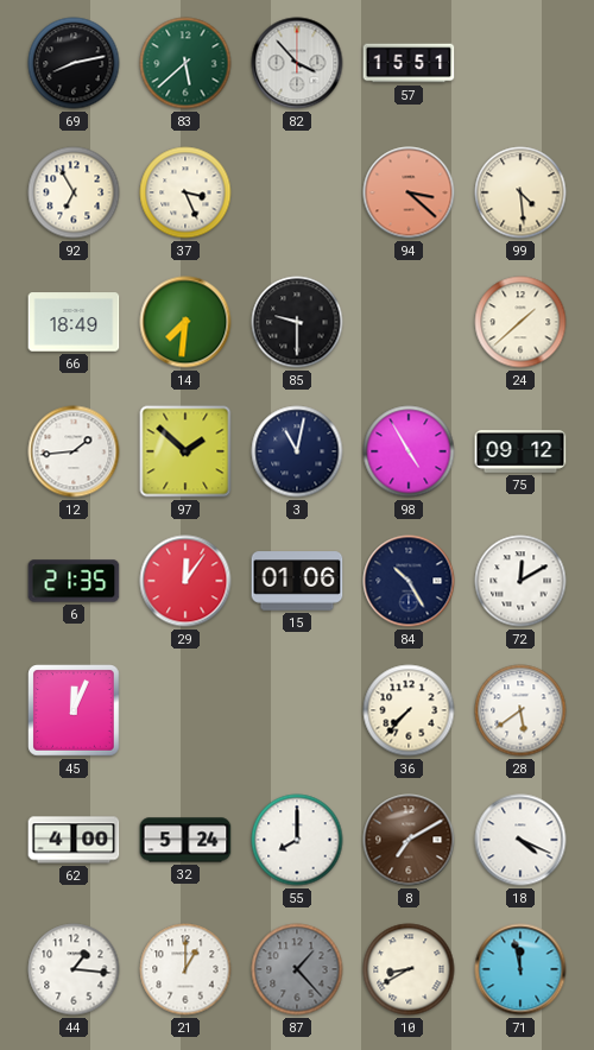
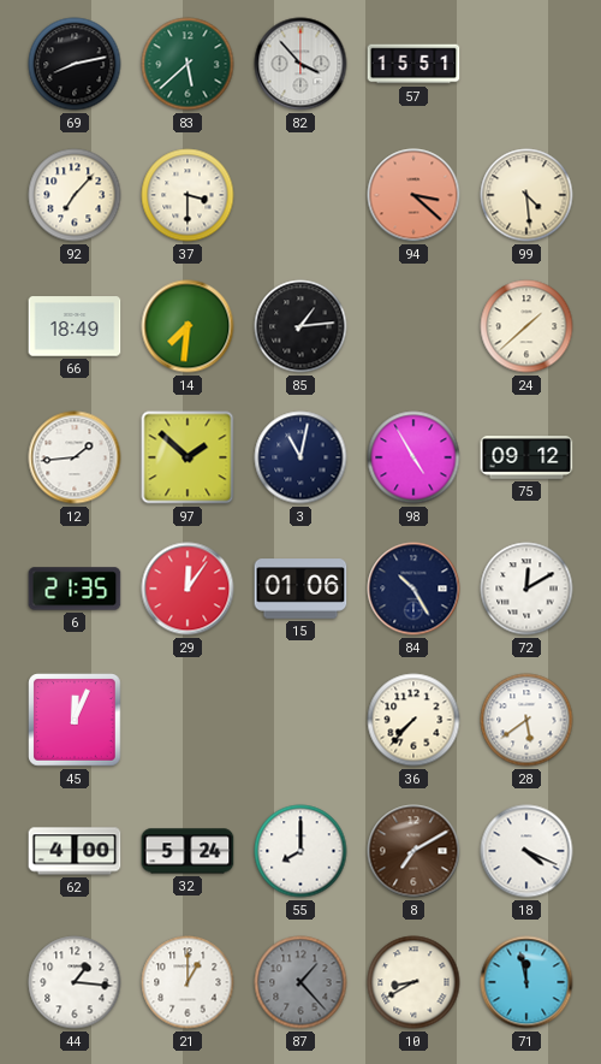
92: 6:55 -> 7:07 (75, 195)
37: 3:26 -> 3:30 (188, 195)
85: 9:30 -> 1:14 (300, 326)
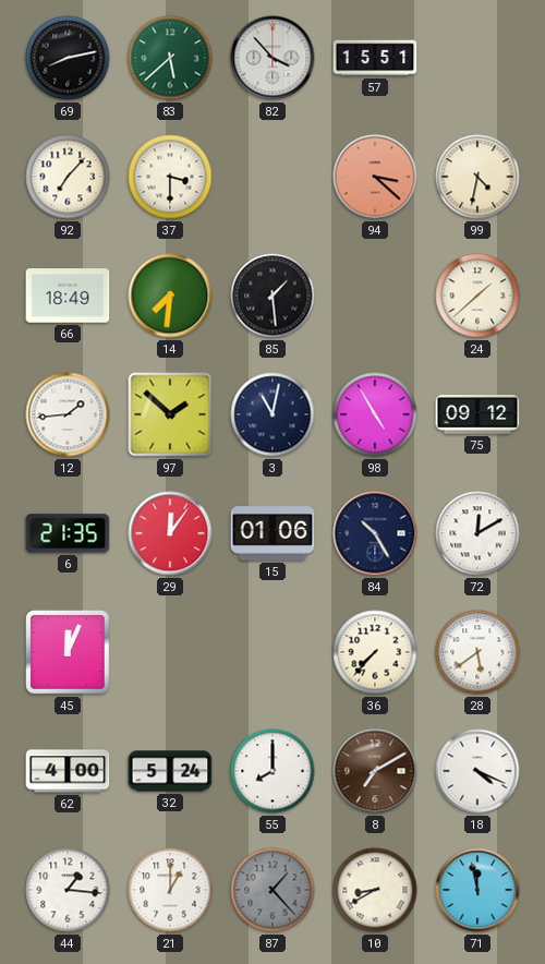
99: 4:29 -> 4:32 (477, 177)
85: 1:14 -> 1:29 (272, 296)
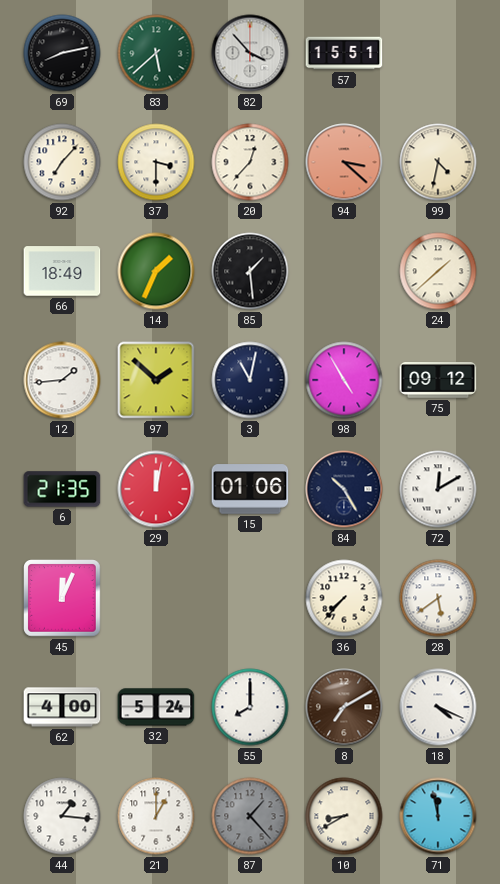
20: none -> 12:37 (250, 162)
14: 7:31 -> 1:34 (156, 271)
29: 12:06 -> 12:02 (156, 489)
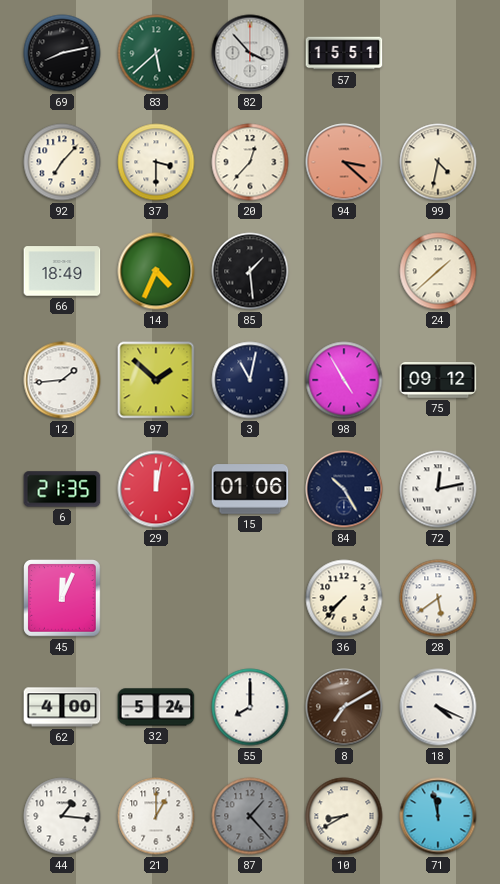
14: 1:34 -> 4:34 (156, 271)
72: 12:10 -> 12:13 (438, 489)
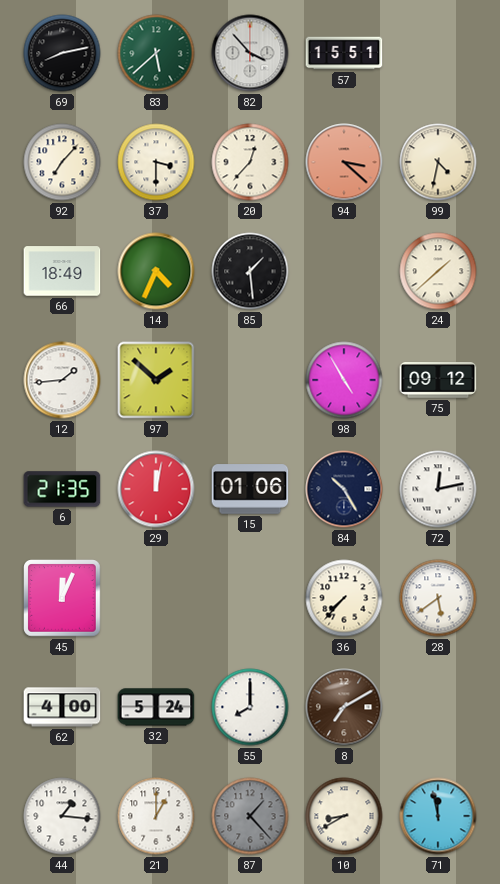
3: 11:02 -> none (250, 380)
18: 4:19 -> none (438, 707)
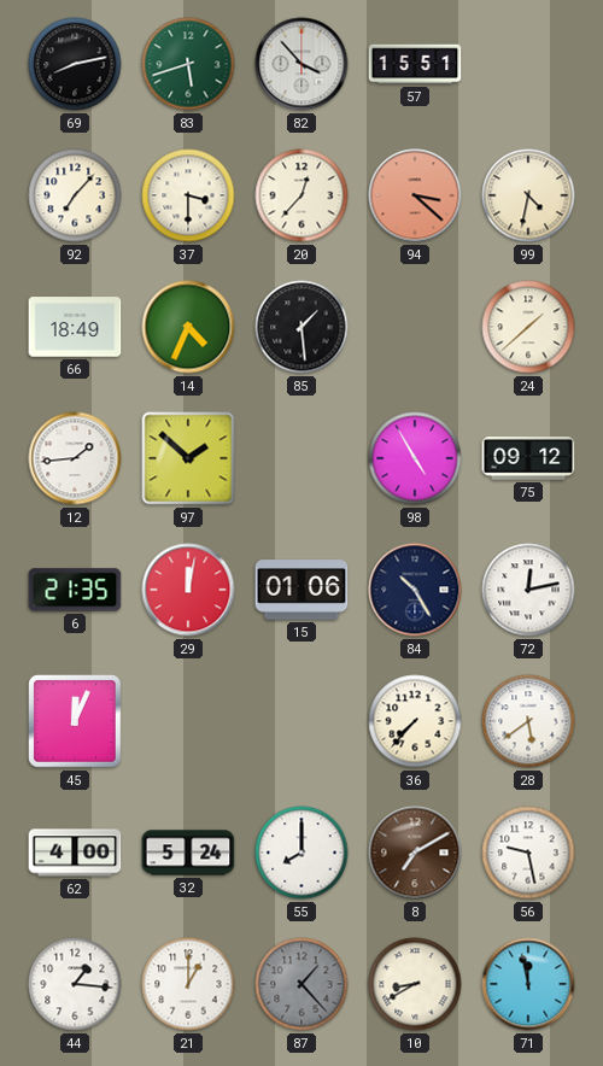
83: 5:38 -> 5:42 (188, 64)
56: none -> 9:28 (528, 853)
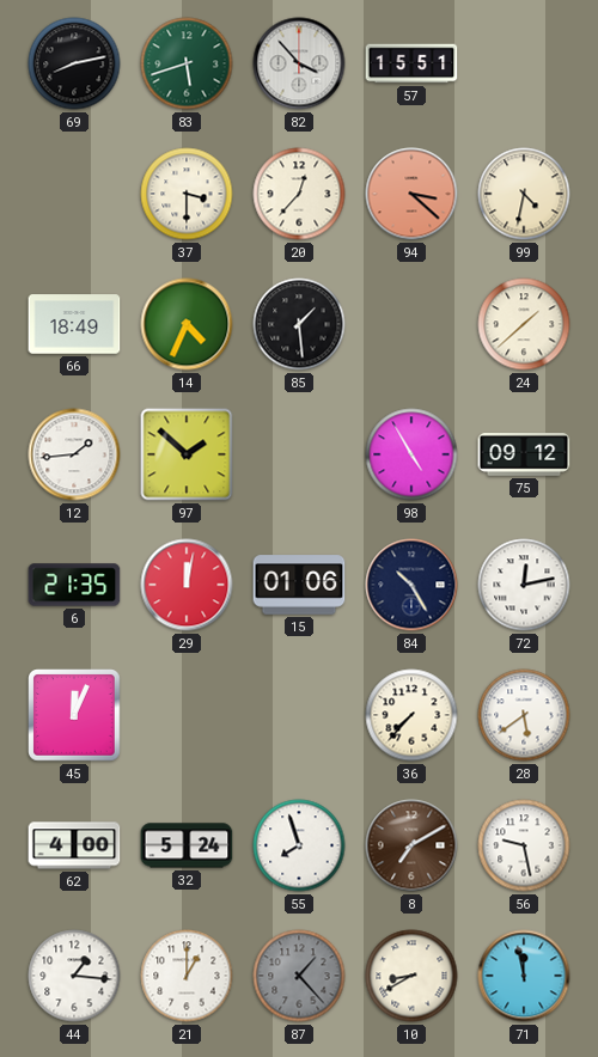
92: 7:07 -> none (75, 195)
55: 8:00 -> 7:57 (299, 845)
